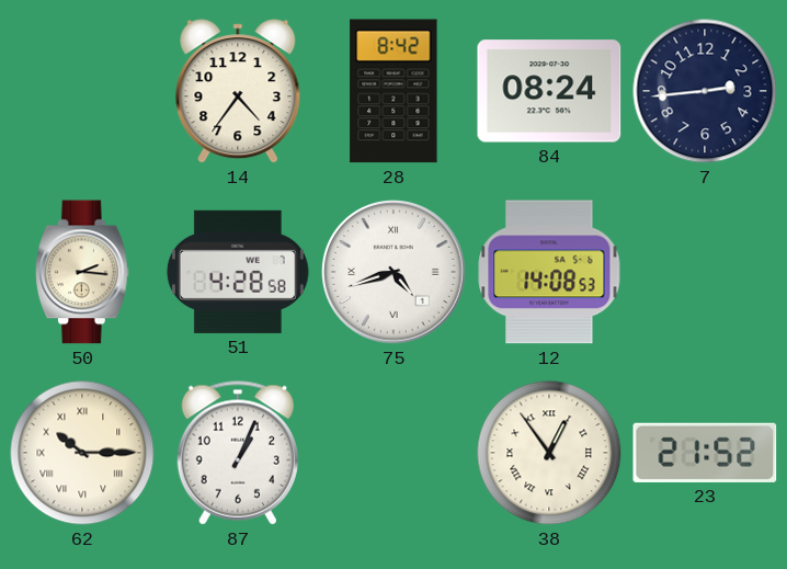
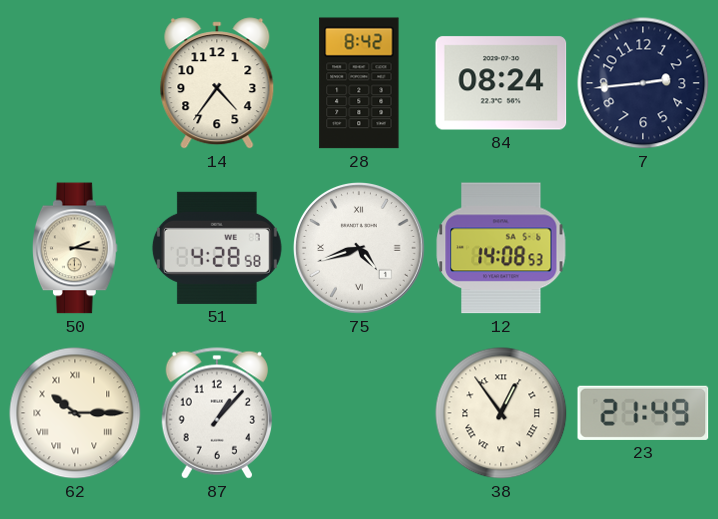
87: 1:04 -> 1:07 (217, 413)
23: 21:52 -> 21:49 (643, 413)
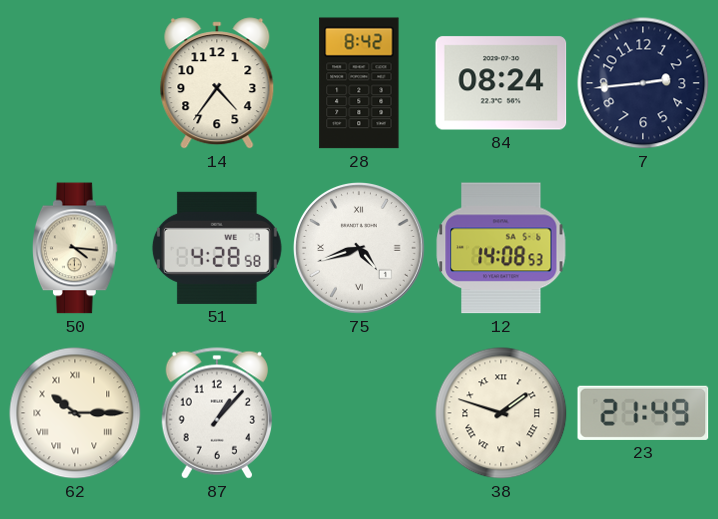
50: 2:16 -> 4:16 (75, 248)
38: 12:54 -> 1:48 (501, 413)
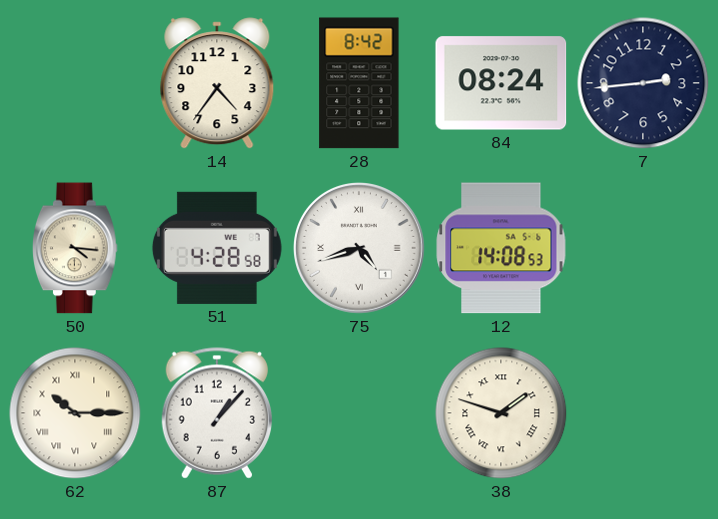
23: 21:49 -> none (643, 413)
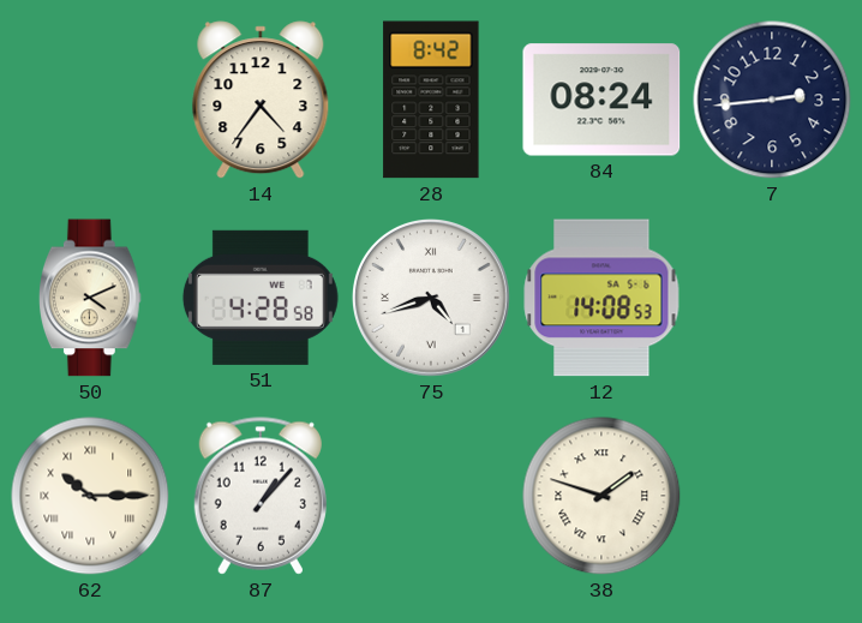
50: 4:16 -> 4:11 (90, 298)
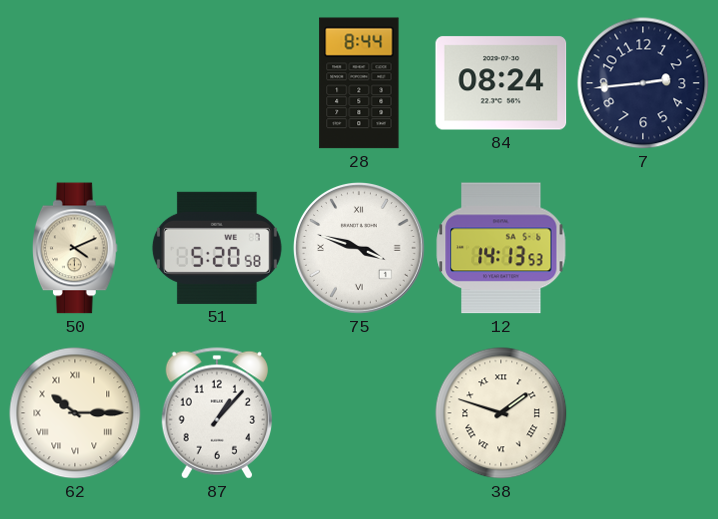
14: 4:36 -> none (261, 100)
28: 8:42 -> 8:44 (359, 83)
51: 4:28 -> 5:20 (217, 248)
75: 4:42 -> 3:48 (360, 249)
12: 14:08 -> 14:13 (501, 248)
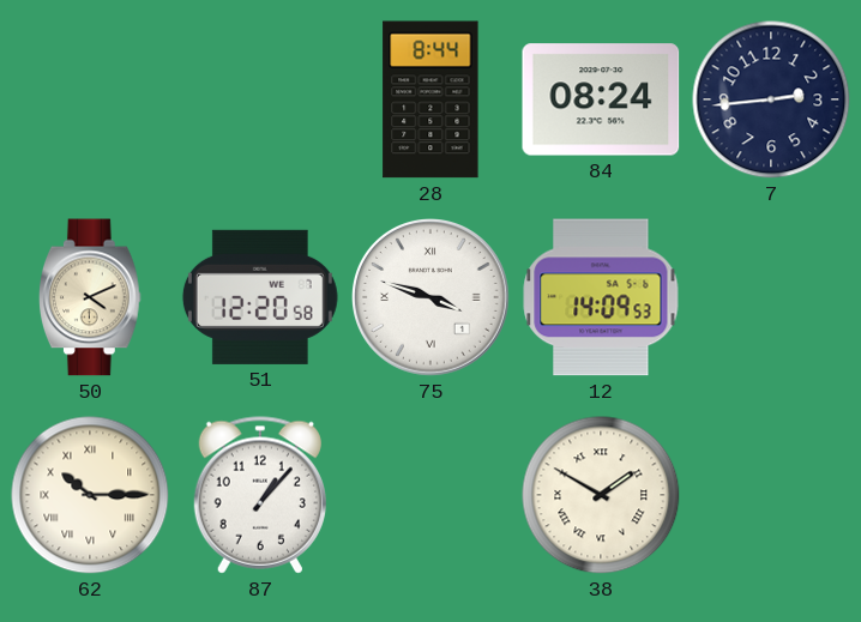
51: 5:20 -> 12:20 (260, 297)
12: 14:13 -> 14:09 (601, 297)
38: 1:48 -> 1:50 (601, 495)
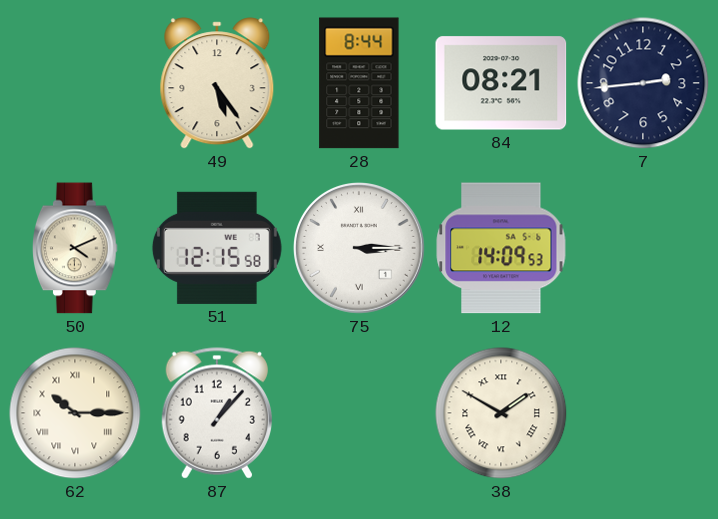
49: none -> 5:24 (217, 83)
84: 08:24 -> 08:21 (501, 83)
51: 12:20 -> 12:15 (217, 248)
75: 3:48 -> 3:15 (360, 249)
